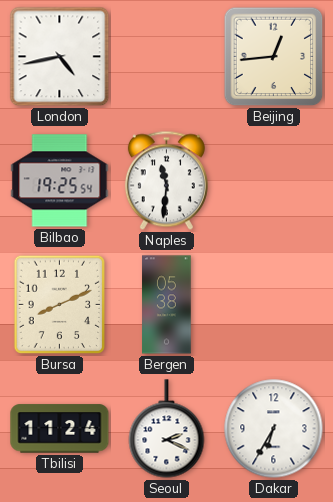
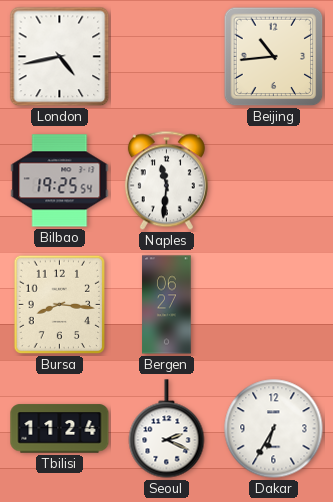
Beijing: 12:44 -> 10:44 (274, 57)
Bursa: 8:11 -> 8:16 (60, 305)
Bergen: 05:38 -> 06:27 (167, 305)
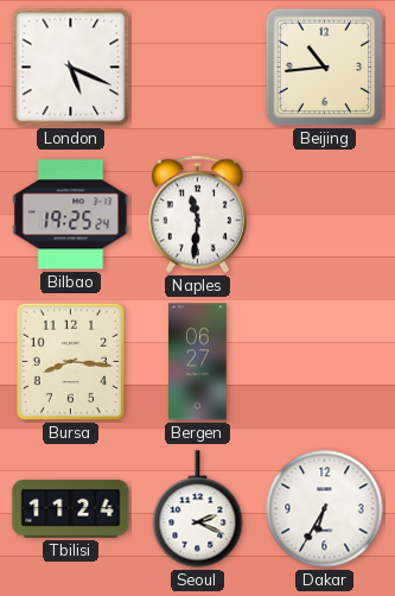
London: 4:43 -> 5:19 (71, 68)
Bilbao: 19:25:54 -> 19:25:24 (71, 215)
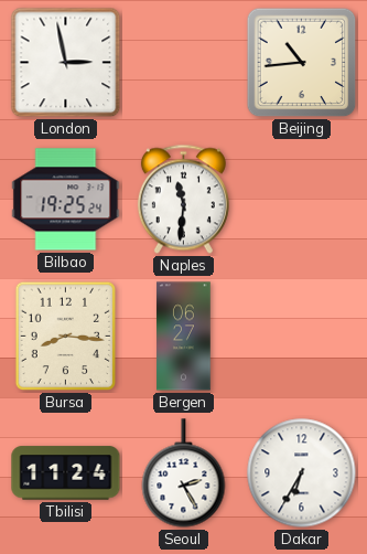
London: 5:19 -> 2:58 (66, 63)
Seoul: 2:19 -> 2:25 (184, 473)
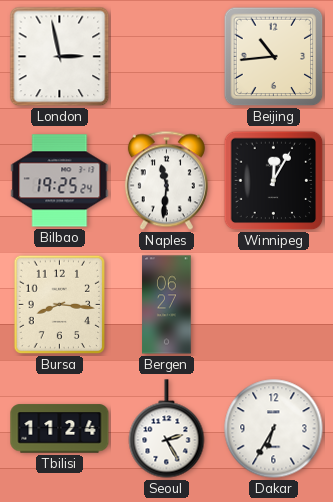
Winnipeg: none -> 12:05 (274, 181)
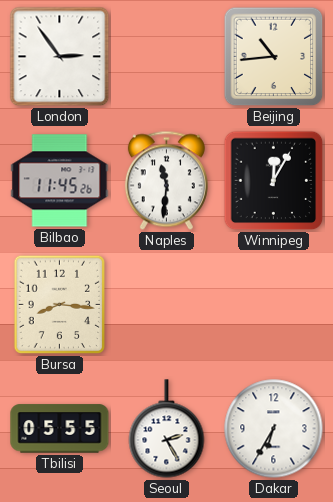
London: 2:58 -> 2:54 (60, 57)
Bilbao: 19:25 -> 11:45 (60, 181)
Bergen: 06:27 -> none (167, 305)
Tbilisi: 11:24 -> 05:55 (60, 429)
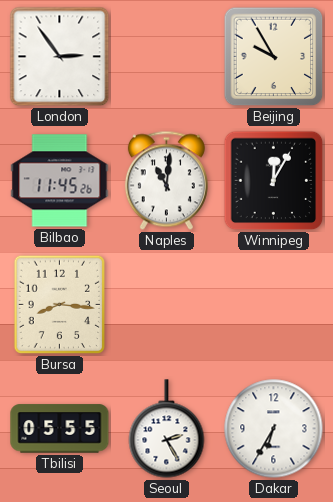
Beijing: 10:44 -> 9:55 (274, 57)
Naples: 11:31 -> 11:01 (166, 181)
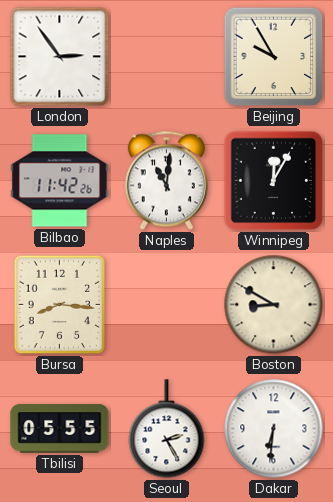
Bilbao: 11:45 -> 11:42 (60, 181)
Boston: none -> 8:50 (274, 305)
Dakar: 6:35 -> 6:31 (274, 429)
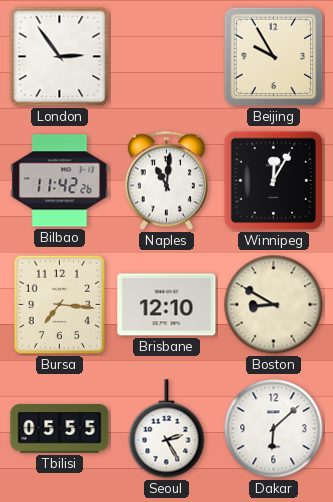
Bursa: 8:16 -> 7:16 (60, 305)
Brisbane: none -> 12:10 (167, 305)
Dakar: 6:31 -> 6:08 (274, 429)
